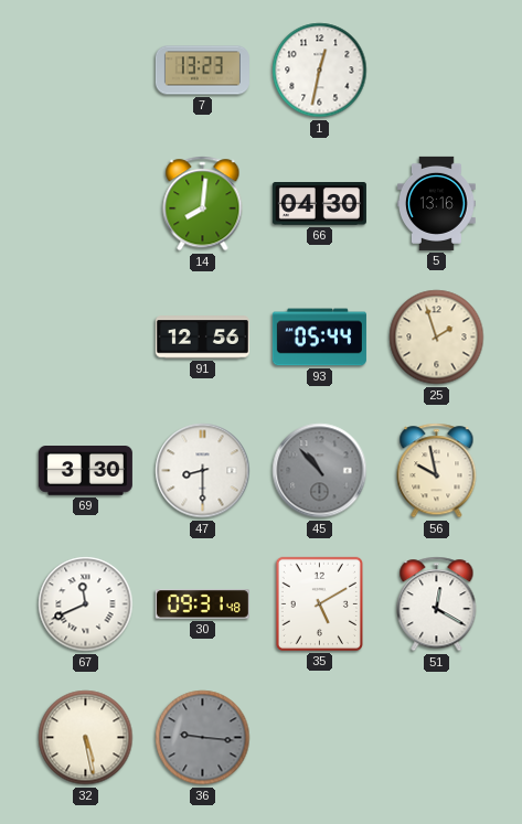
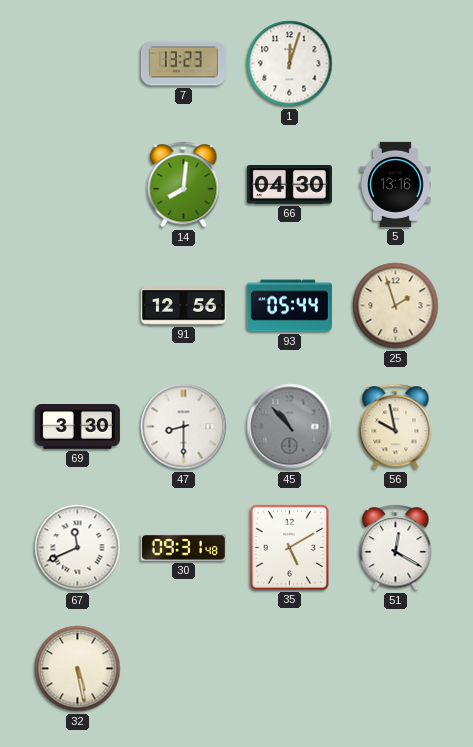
1: 12:32 -> 12:03 (290, 64)
36: 9:16 -> none (203, 738)
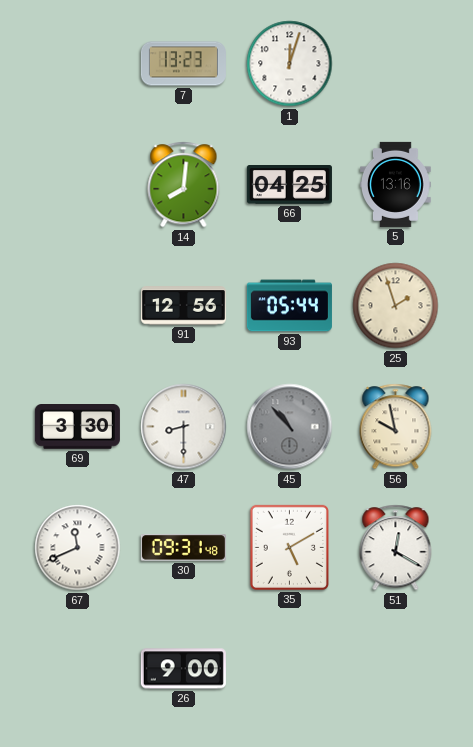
66: 04:30 -> 04:25 (289, 185)
32: 5:28 -> none (78, 669)
26: none -> 9:00 (183, 669)
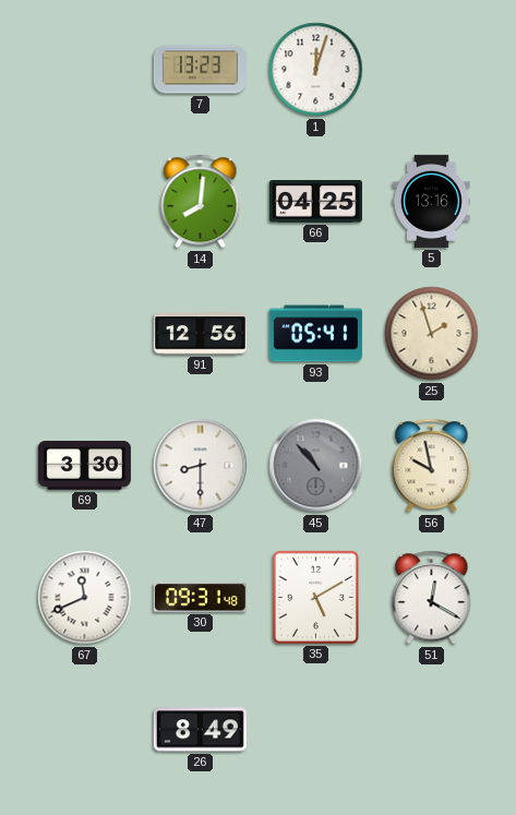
93: 05:44 -> 05:41 (315, 334)
26: 9:00 -> 8:49 (200, 730)
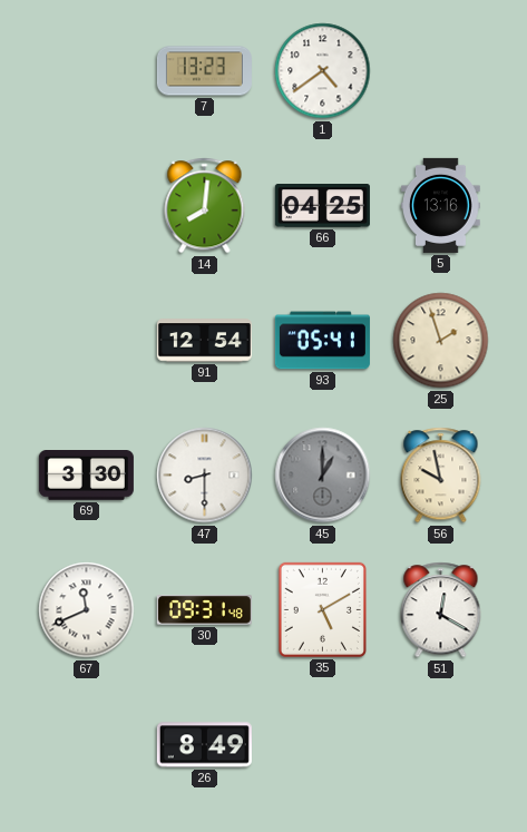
1: 12:03 -> 4:39 (323, 71)
91: 12:56 -> 12:54 (204, 341)
45: 10:53 -> 1:00 (323, 476)
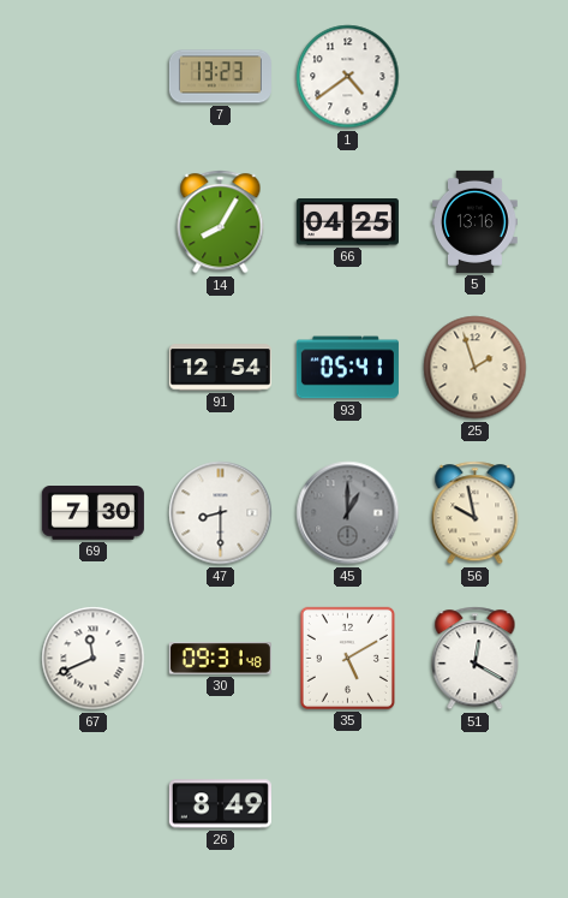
14: 8:01 -> 8:05 (221, 222)
69: 3:30 -> 7:30 (92, 513)
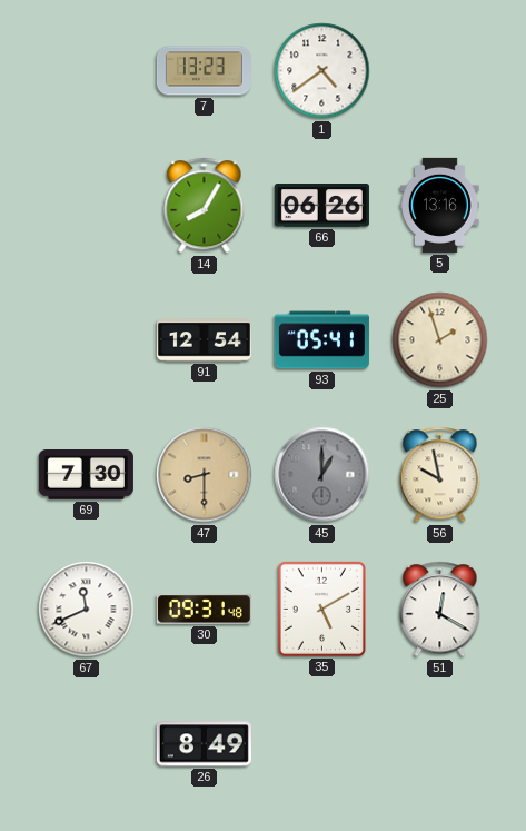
66: 04:25 -> 06:26 (321, 206)
47 dial: white -> champagne (205, 475)
